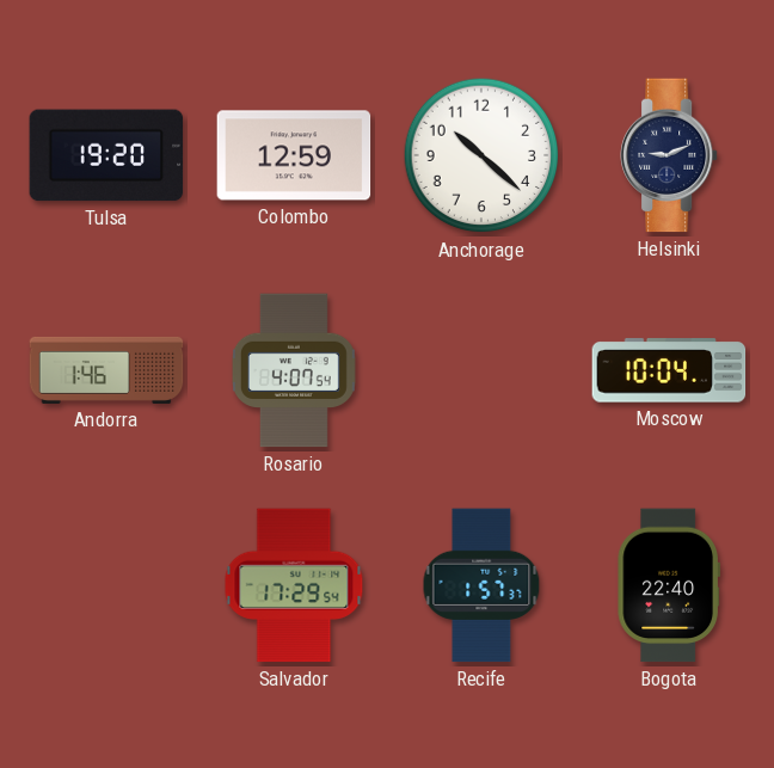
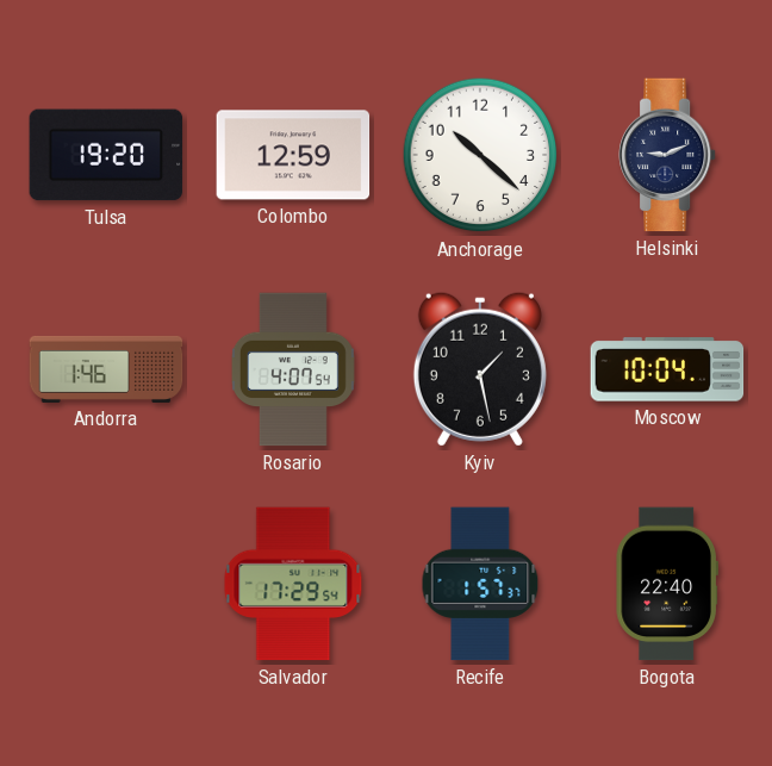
Kyiv: none -> 1:28 (480, 369)
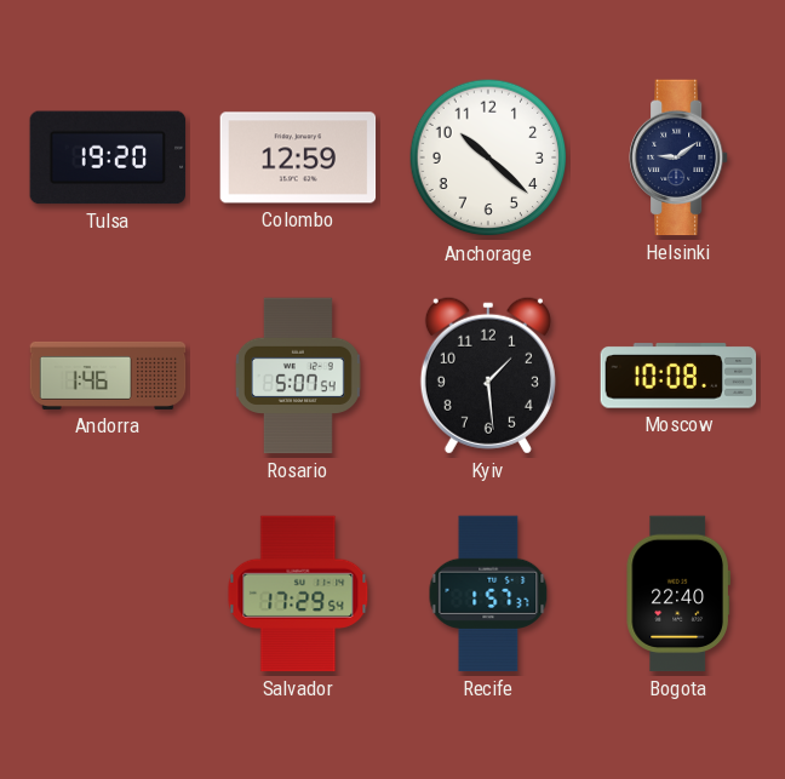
Helsinki: 9:11 -> 9:09 (680, 157)
Rosario: 4:07 -> 5:07 (298, 376)
Kyiv: 1:28 -> 1:29 (488, 376)
Moscow: 10:04 -> 10:08 (678, 376)
